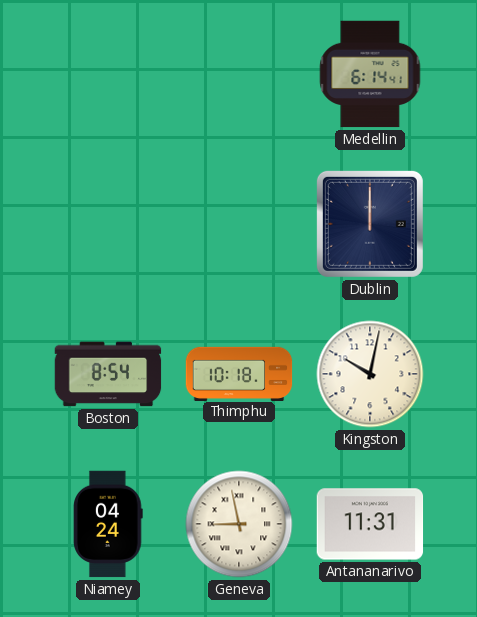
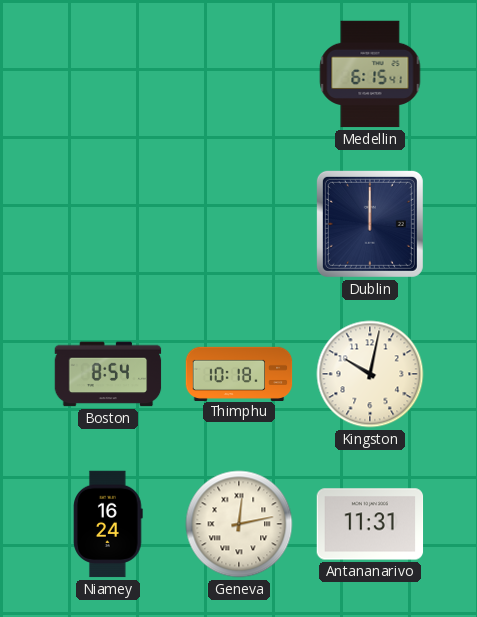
Medellin: 6:14 -> 6:15 (370, 74)
Niamey: 04:24 -> 16:24 (108, 524)
Geneva: 8:58 -> 12:13 (239, 524)
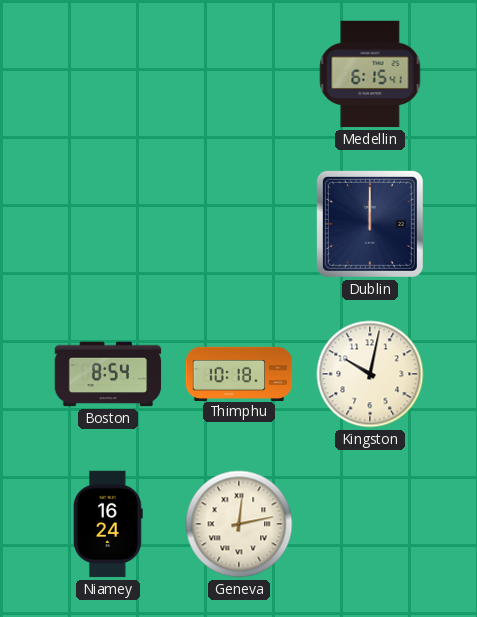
Antananarivo: 11:31 -> none (370, 524)
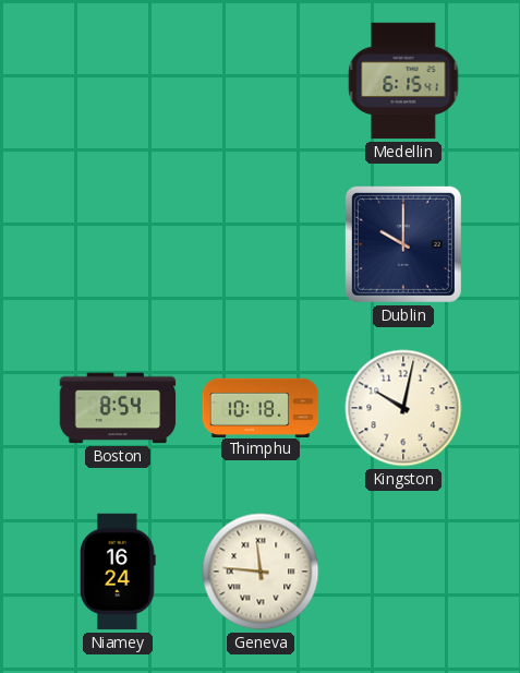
Dublin: 12:00 -> 10:00 (403, 244)
Geneva: 12:13 -> 11:46 (261, 572)
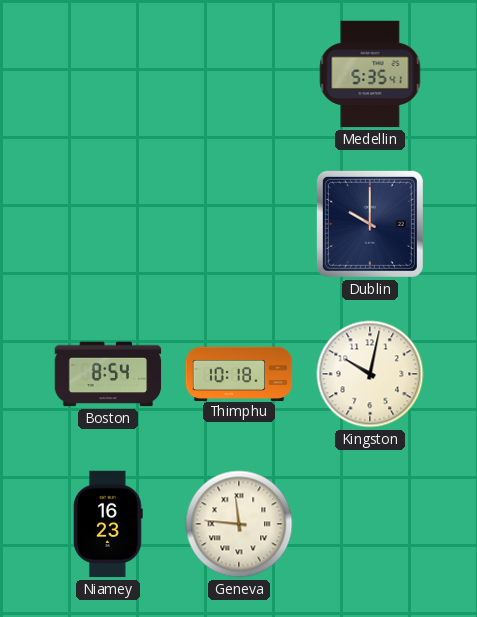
Medellin: 6:15 -> 5:35 (370, 74)
Niamey: 16:24 -> 16:23 (108, 524)
